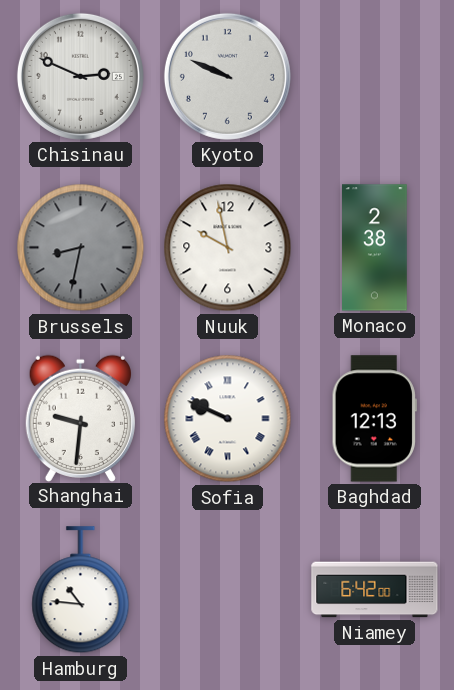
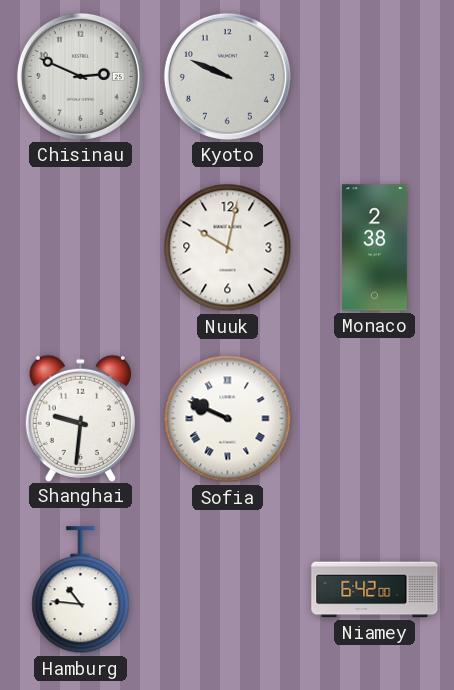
Brussels: 8:32 -> none (81, 248)
Nuuk: 9:58 -> 10:02 (228, 248)
Baghdad: 12:13 -> none (374, 419)
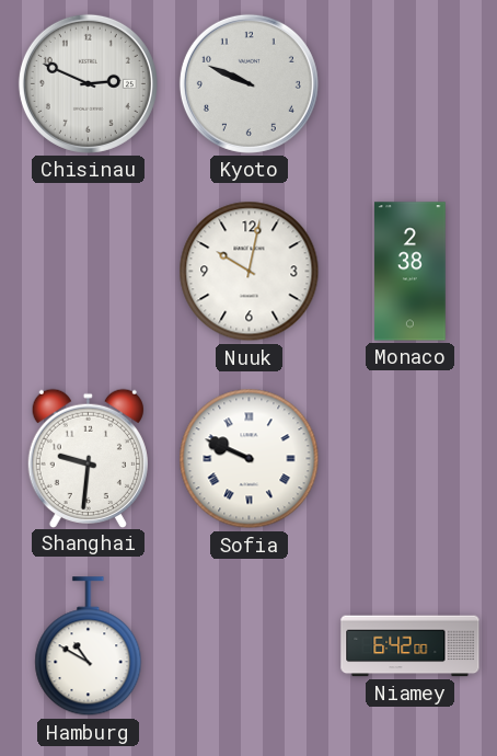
Hamburg: 10:46 -> 10:50 (89, 646)
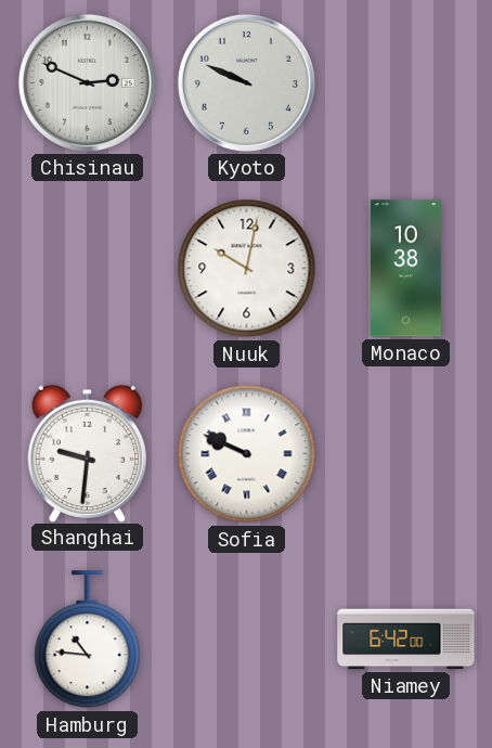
Monaco: 2:38 -> 10:38 (406, 269)
Hamburg: 10:50 -> 10:46 (88, 640)
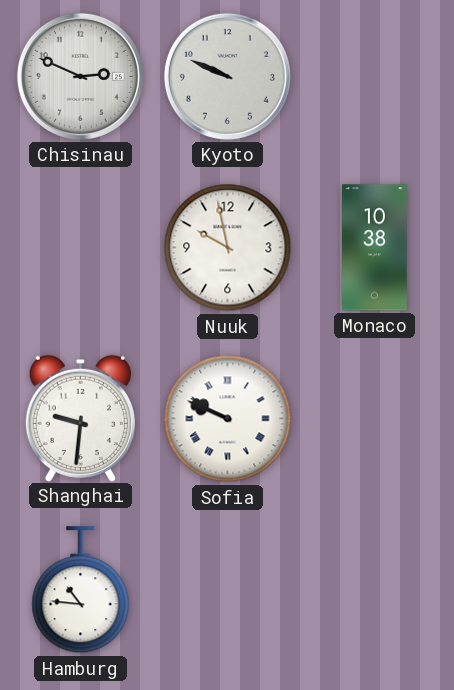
Nuuk: 10:02 -> 9:58 (228, 248)
Niamey: 6:42 -> none (406, 640)
